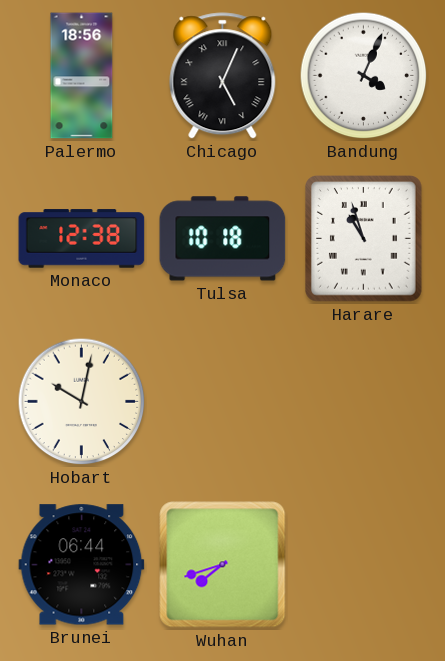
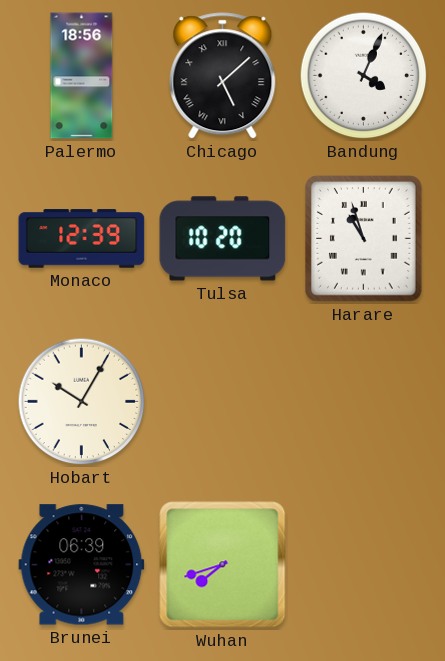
Chicago: 5:04 -> 5:08 (223, 76)
Monaco: 12:38 -> 12:39 (82, 239)
Tulsa: 10:18 -> 10:20 (223, 239)
Hobart: 10:02 -> 10:05 (82, 402)
Brunei: 06:44 -> 06:39 (82, 565)
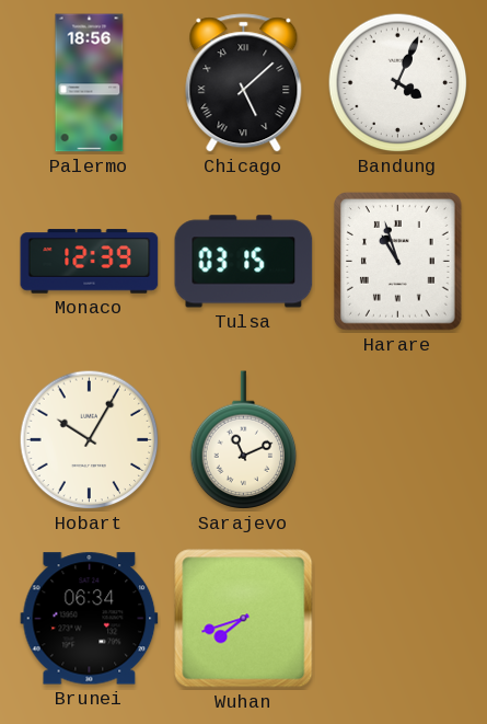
Tulsa: 10:20 -> 03:15 (244, 262)
Sarajevo: none -> 11:11 (244, 440)
Brunei: 06:39 -> 06:34 (90, 619)
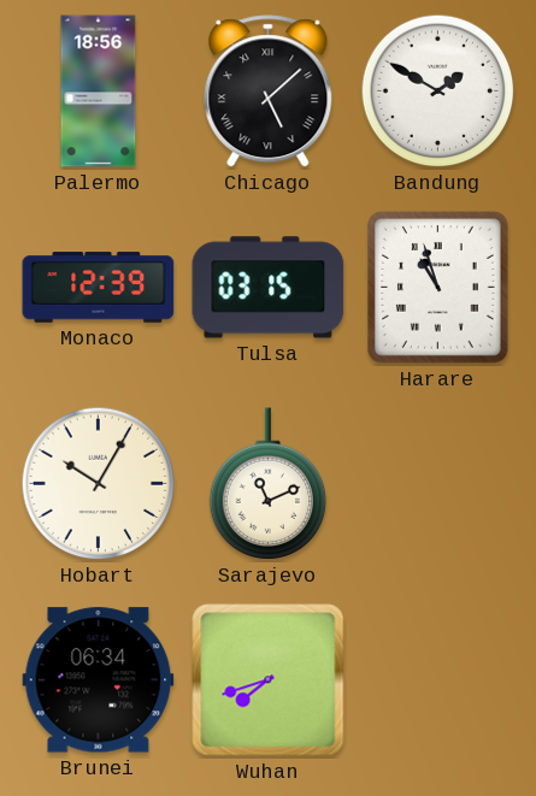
Bandung: 4:04 -> 1:50 (438, 92)
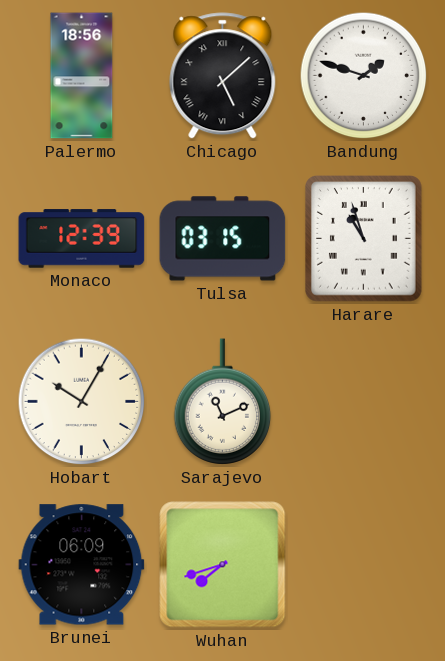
Bandung: 1:50 -> 1:48 (364, 76)
Brunei: 06:34 -> 06:09 (82, 565)
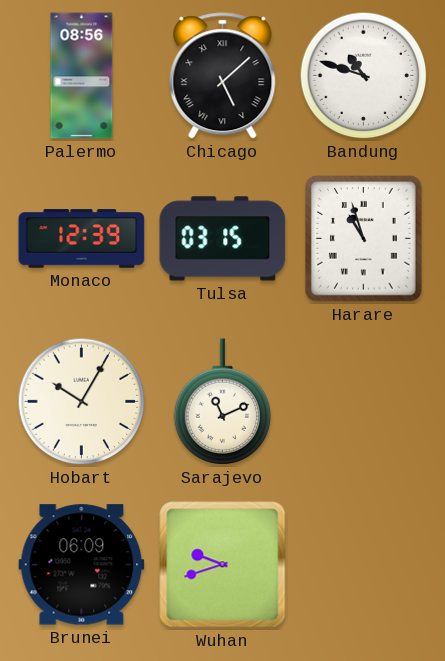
Palermo: 18:56 -> 08:56 (82, 76)
Bandung: 1:48 -> 10:48 (364, 76)
Wuhan: 7:42 -> 9:42 (223, 565)
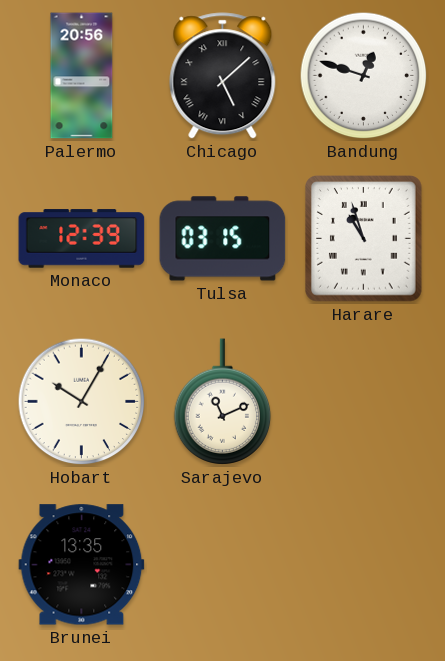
Palermo: 08:56 -> 20:56 (82, 76)
Bandung: 10:48 -> 12:48 (364, 76)
Brunei: 06:09 -> 13:35 (82, 565)
Wuhan: 9:42 -> none (223, 565)
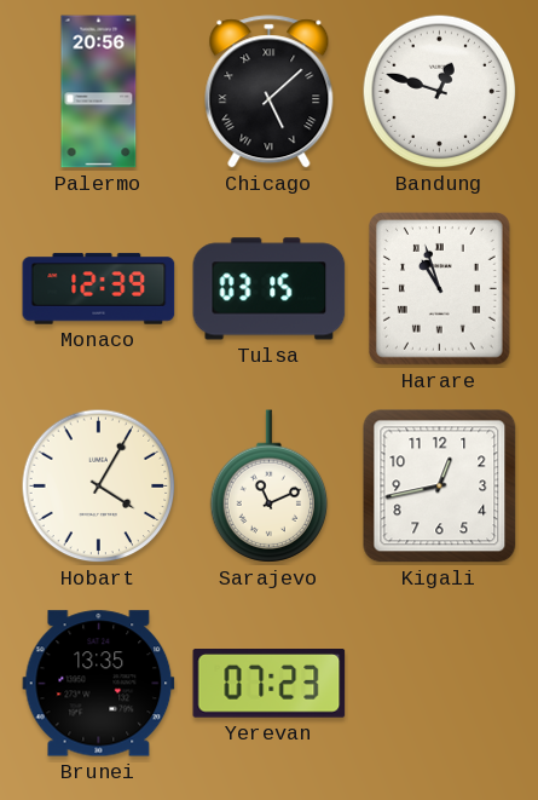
Hobart: 10:05 -> 4:05 (99, 487)
Kigali: none -> 12:43 (440, 487)
Yerevan: none -> 07:23 (270, 684)
